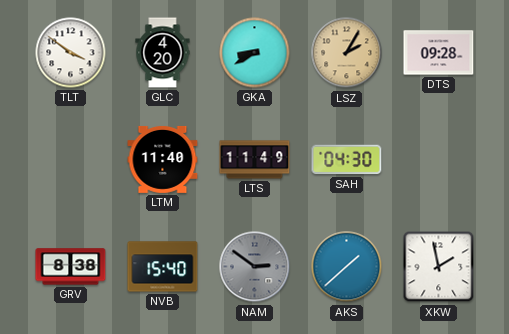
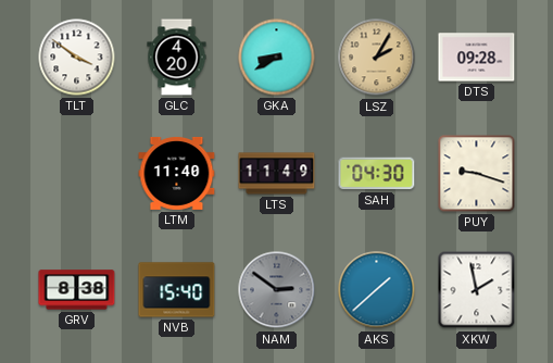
PUY: none -> 9:18 (477, 174)
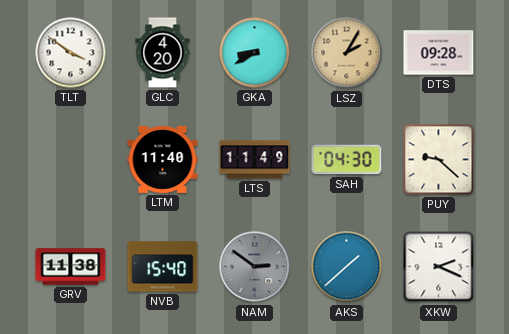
PUY: 9:18 -> 9:22 (439, 160)
GRV: 8:38 -> 11:38 (71, 267)
XKW: 1:58 -> 2:19 (439, 267)
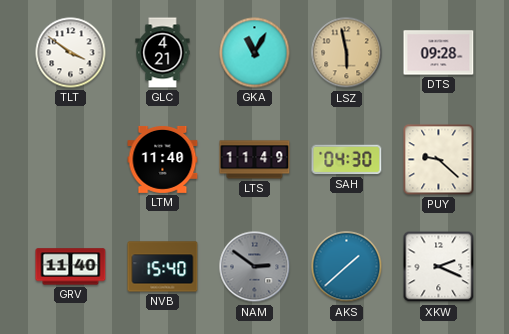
GLC: 4:20 -> 4:21 (163, 53)
GKA: 8:40 -> 11:05 (255, 53)
LSZ: 2:05 -> 5:58 (347, 53)
GRV: 11:38 -> 11:40 (71, 267)
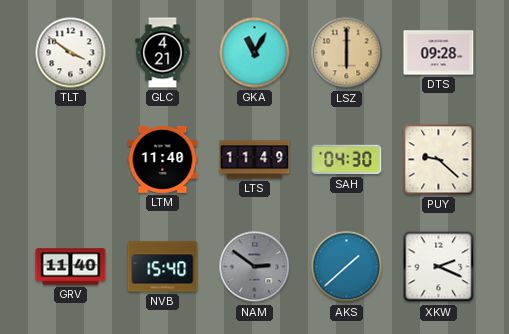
LSZ: 5:58 -> 6:00 (347, 53)
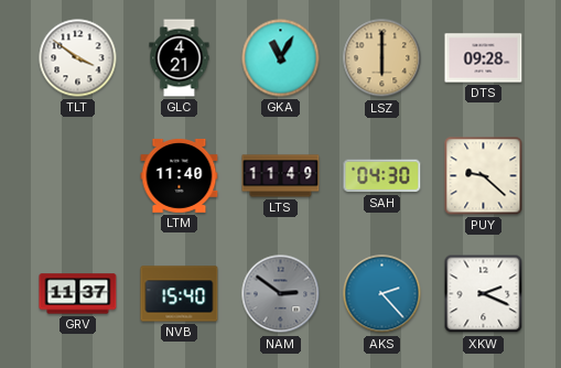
GRV: 11:40 -> 11:37 (78, 294)
AKS: 1:38 -> 2:23 (382, 294)
